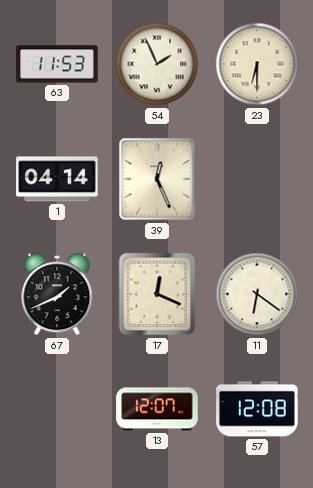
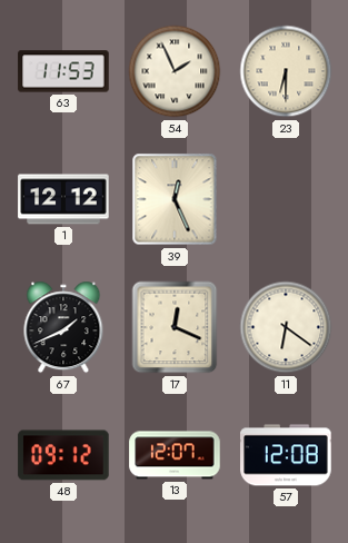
1: 04:14 -> 12:12 (63, 199)
48: none -> 09:12 (63, 455)
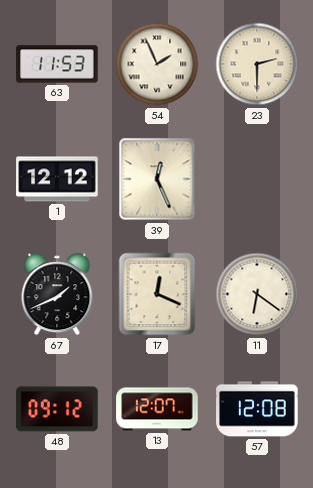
23: 6:30 -> 2:30 (257, 64)
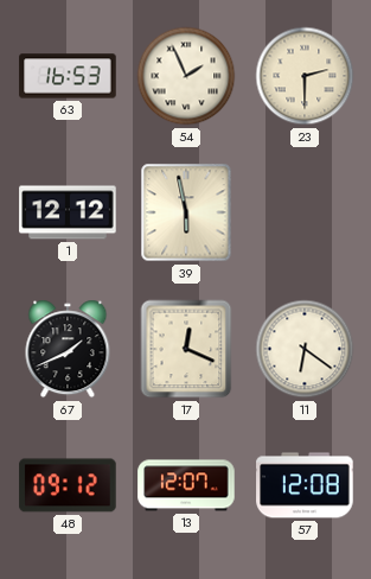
63: 11:53 -> 16:53 (68, 76)
39: 12:26 -> 5:58 (186, 212)
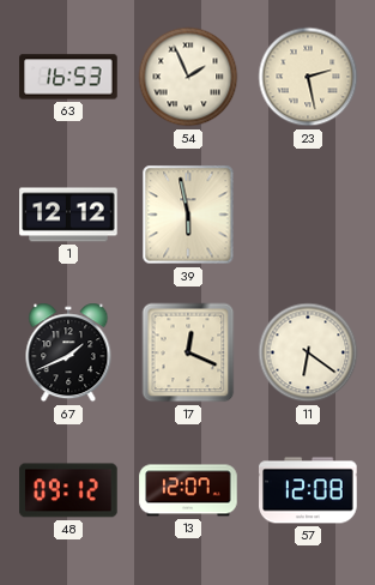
23: 2:30 -> 2:28 (308, 77)
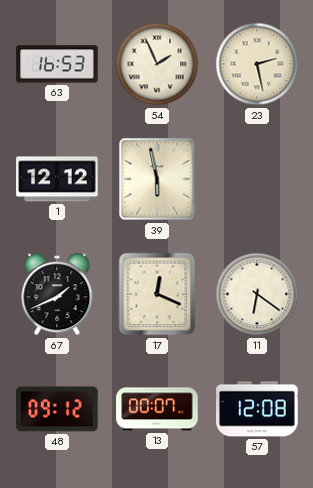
13: 12:07 -> 00:07 (157, 409)
